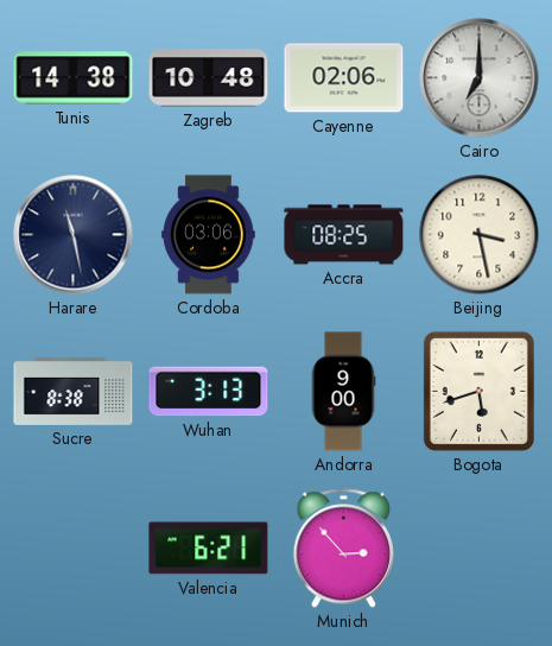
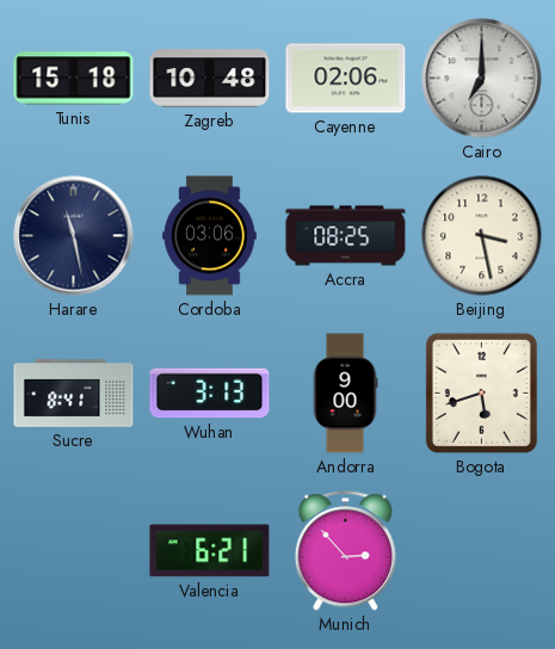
Tunis: 14:38 -> 15:18 (74, 79)
Sucre: 8:38 -> 8:41 (74, 393)
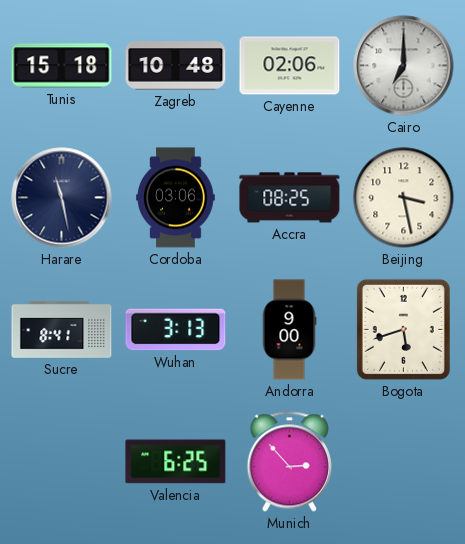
Valencia: 6:21 -> 6:25 (176, 462)
